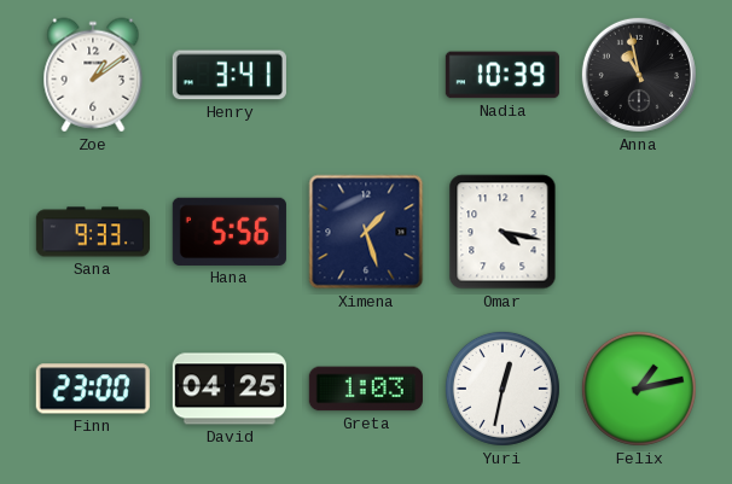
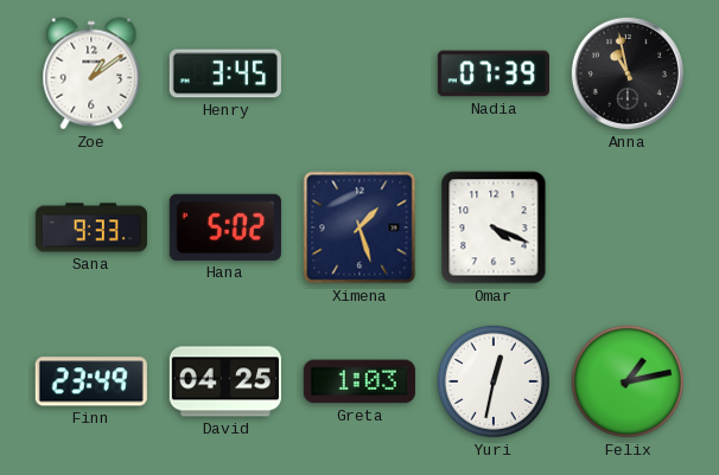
Henry: 3:41 -> 3:45 (225, 73)
Nadia: 10:39 -> 07:39 (494, 73)
Hana: 5:56 -> 5:02 (225, 227)
Omar: 4:17 -> 4:19 (494, 227)
Finn: 23:00 -> 23:49 (91, 381)
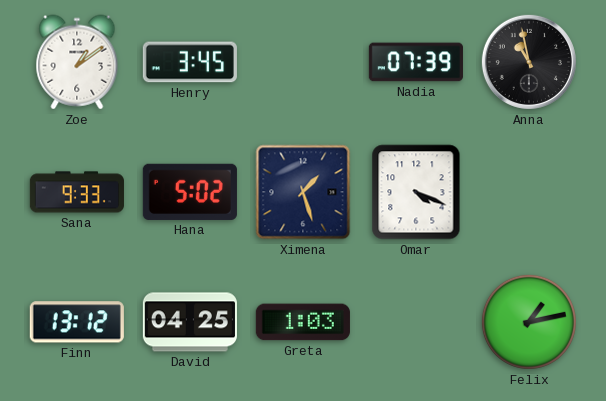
Finn: 23:49 -> 13:12 (77, 322)
Yuri: 12:32 -> none (494, 381)
